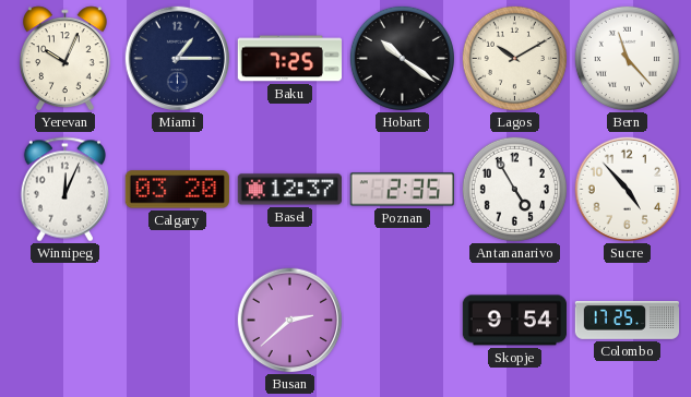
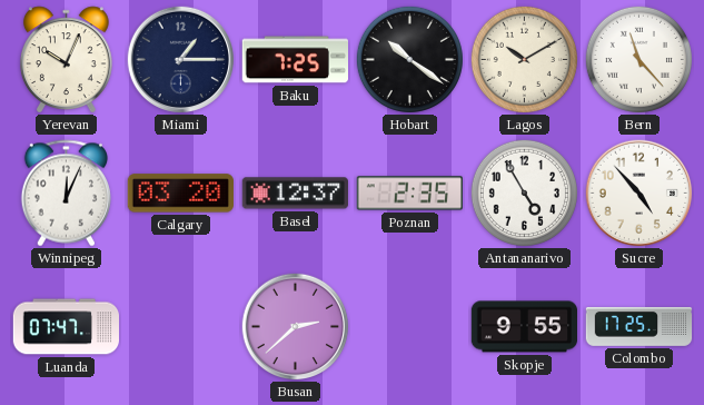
Luanda: none -> 07:47 (66, 327)
Skopje: 9:54 -> 9:55 (524, 327)
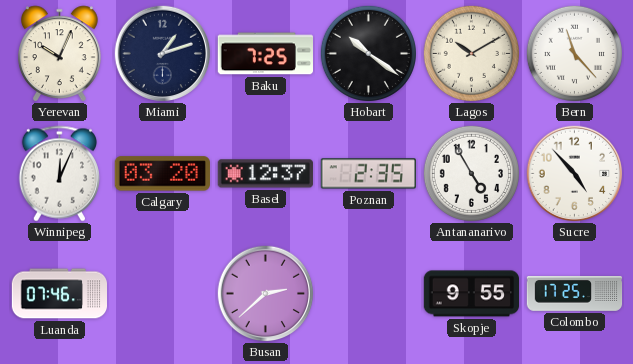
Miami: 1:15 -> 1:12 (163, 54)
Luanda: 07:47 -> 07:46 (59, 294)
